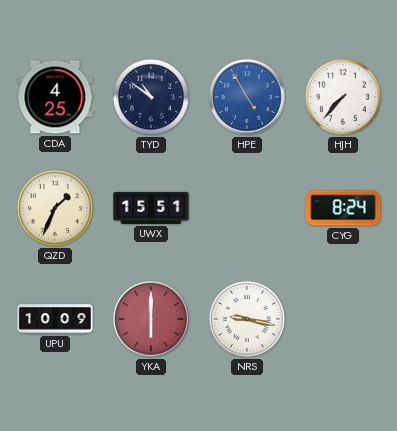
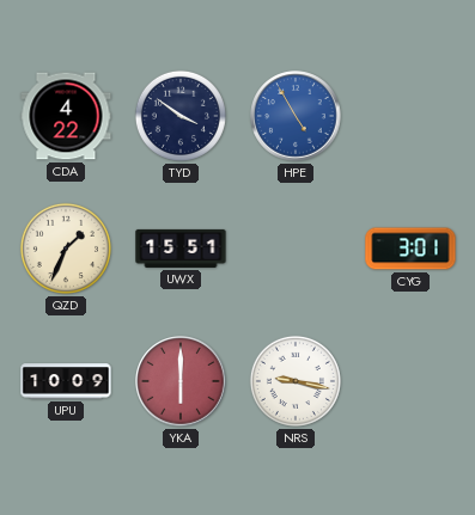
CDA: 4:25 -> 4:22 (66, 116)
TYD: 10:51 -> 3:51 (181, 116)
HJH: 7:37 -> none (343, 97)
CYG: 8:24 -> 3:01 (410, 249)
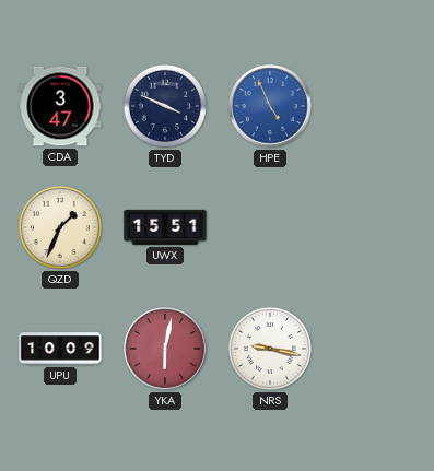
CDA: 4:22 -> 3:47 (60, 106)
TYD: 3:51 -> 3:49 (165, 106)
HPE: 4:55 -> 4:56 (270, 106)
CYG: 3:01 -> none (410, 249)
YKA: 6:00 -> 6:02 (165, 349)
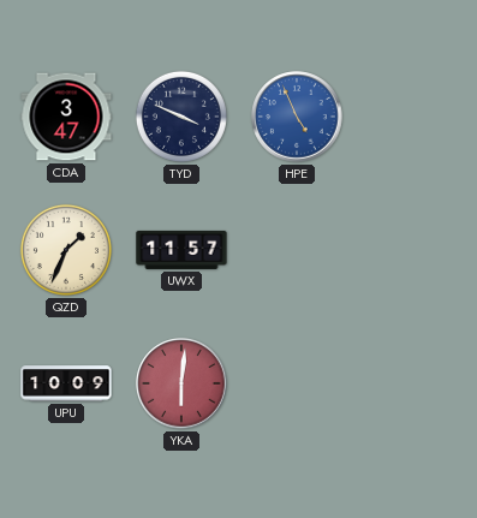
UWX: 15:51 -> 11:57 (181, 250)
YKA: 6:02 -> 6:01 (181, 383)
NRS: 9:17 -> none (270, 349)
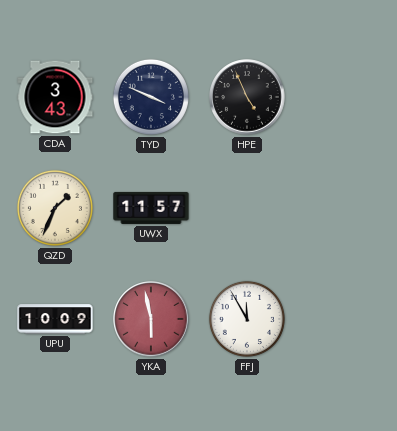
CDA: 3:47 -> 3:43 (55, 97)
HPE dial: blue -> black (247, 97)
YKA: 6:01 -> 5:58 (151, 319)
FFJ: none -> 11:55 (247, 319)
